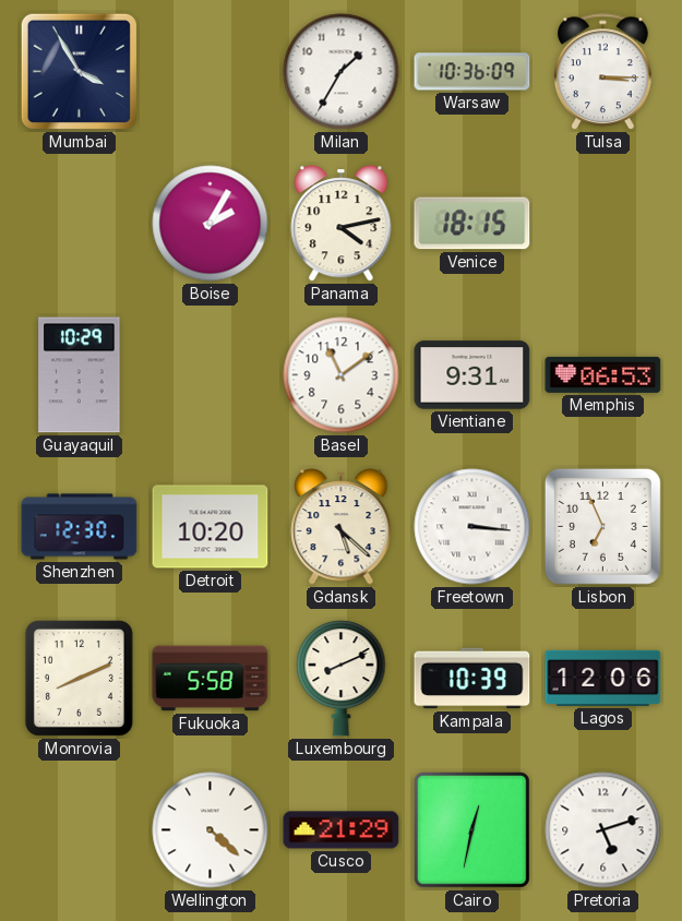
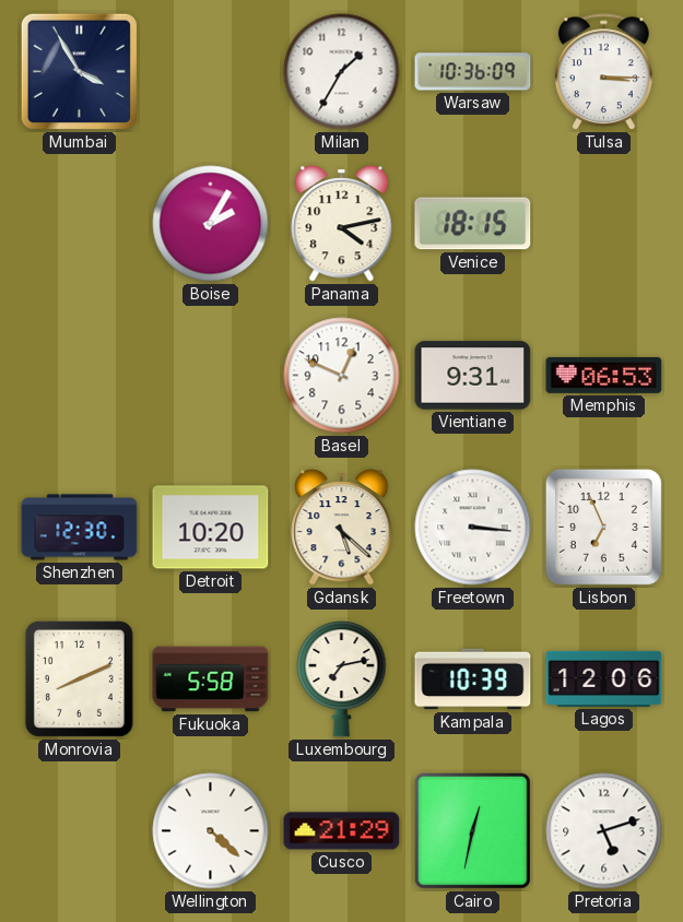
Guayaquil: 10:29 -> none (80, 375)
Basel: 11:09 -> 12:49 (342, 376)
Luxembourg: 8:11 -> 7:13 (342, 678)
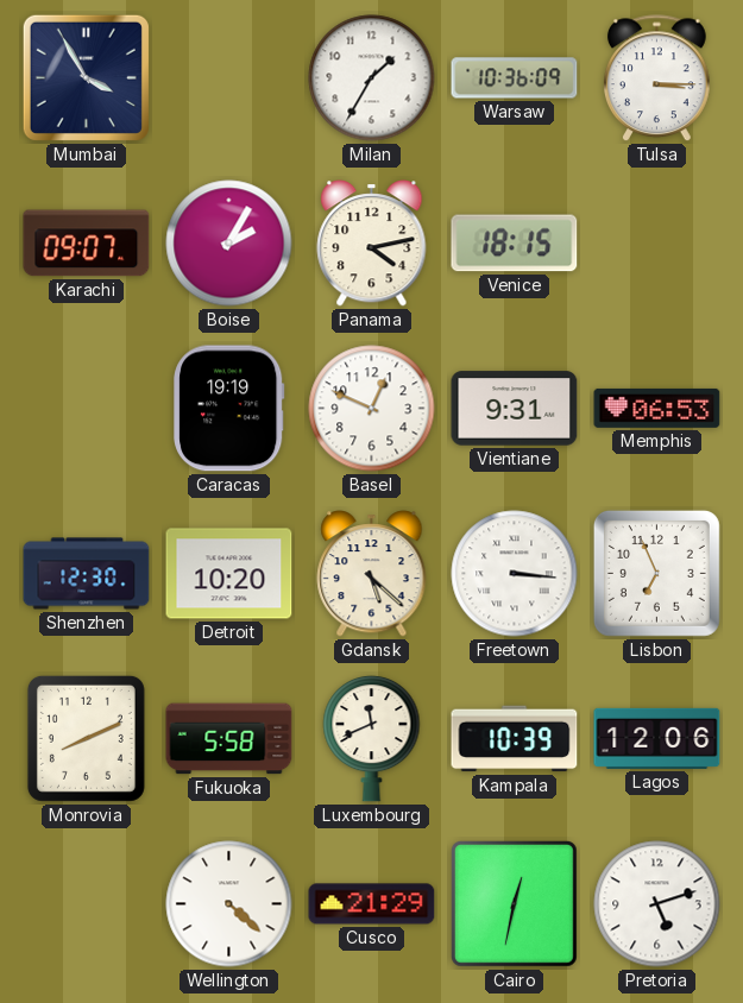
Karachi: none -> 09:07 (87, 244)
Caracas: none -> 19:19 (229, 409)
Luxembourg: 7:13 -> 11:41 (372, 738)
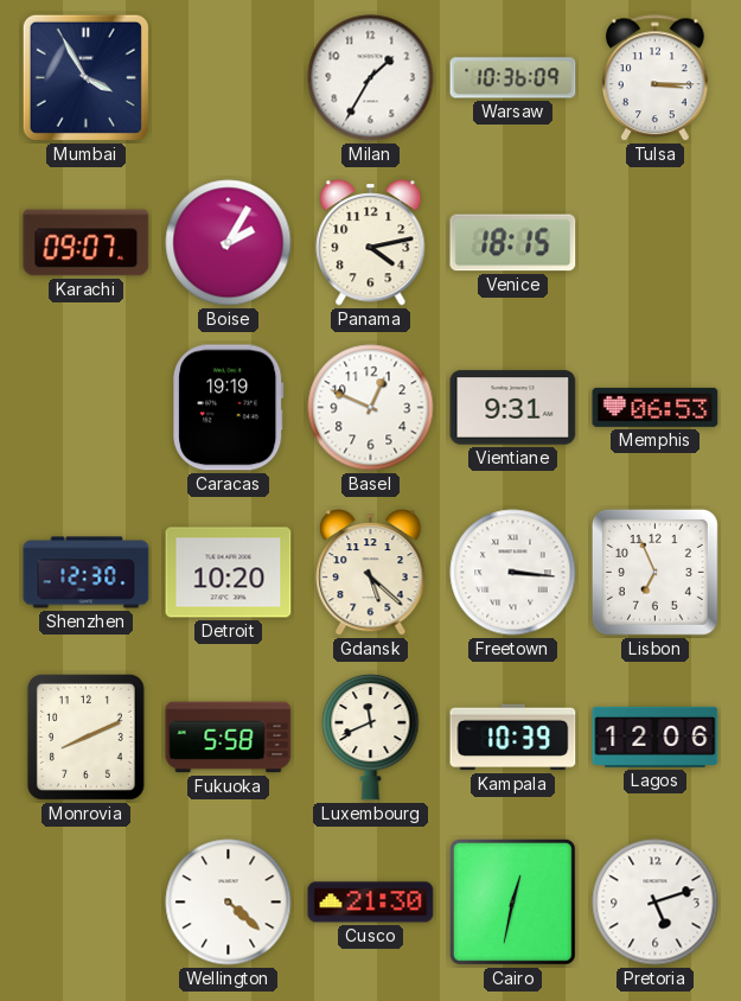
Cusco: 21:29 -> 21:30 (371, 903)
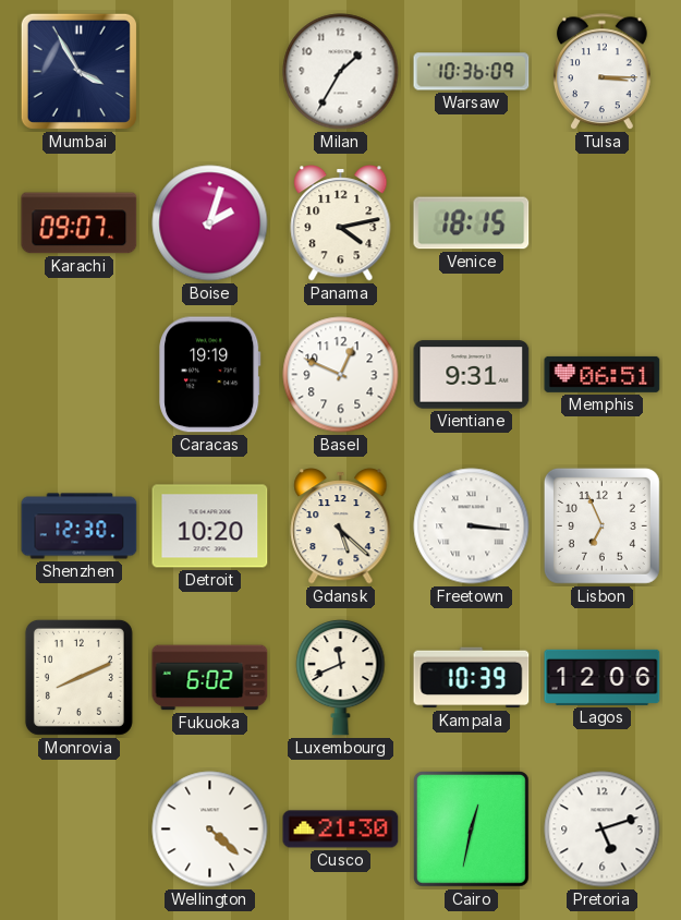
Boise: 2:05 -> 2:03 (210, 223)
Memphis: 06:53 -> 06:51 (603, 374)
Fukuoka: 5:58 -> 6:02 (210, 678)
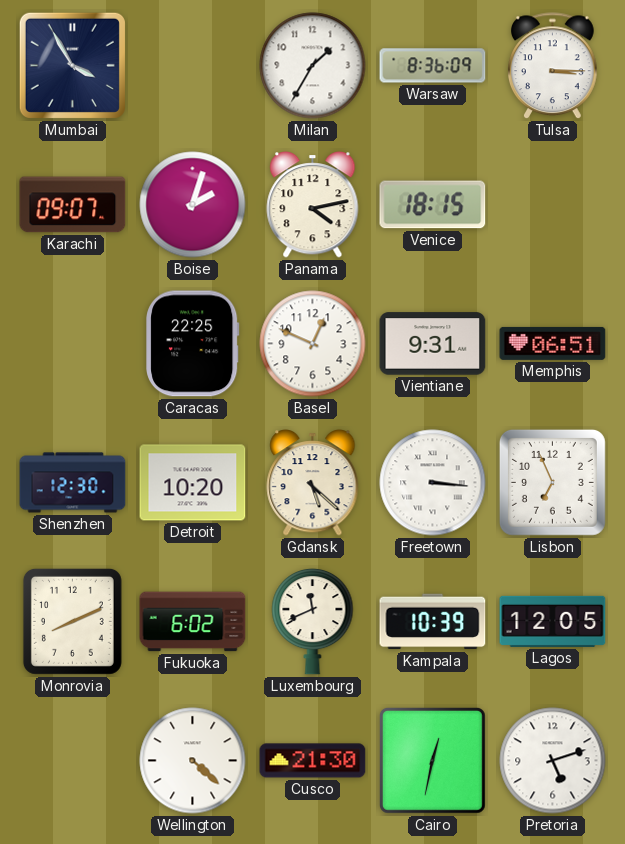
Warsaw: 10:36 -> 8:36 (433, 66)
Caracas: 19:19 -> 22:25 (193, 344)
Lagos: 12:06 -> 12:05 (553, 621)
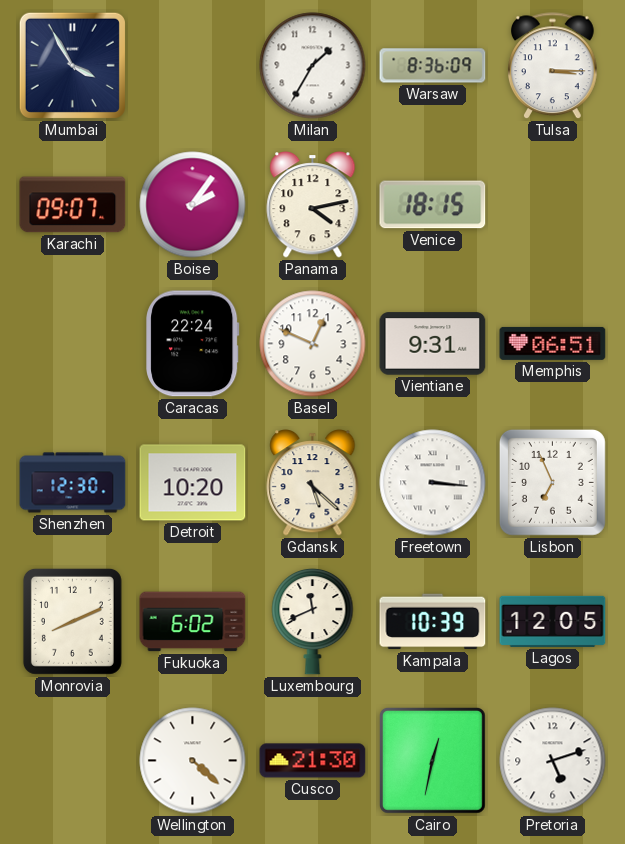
Boise: 2:03 -> 2:06 (193, 205)
Caracas: 22:25 -> 22:24 (193, 344)
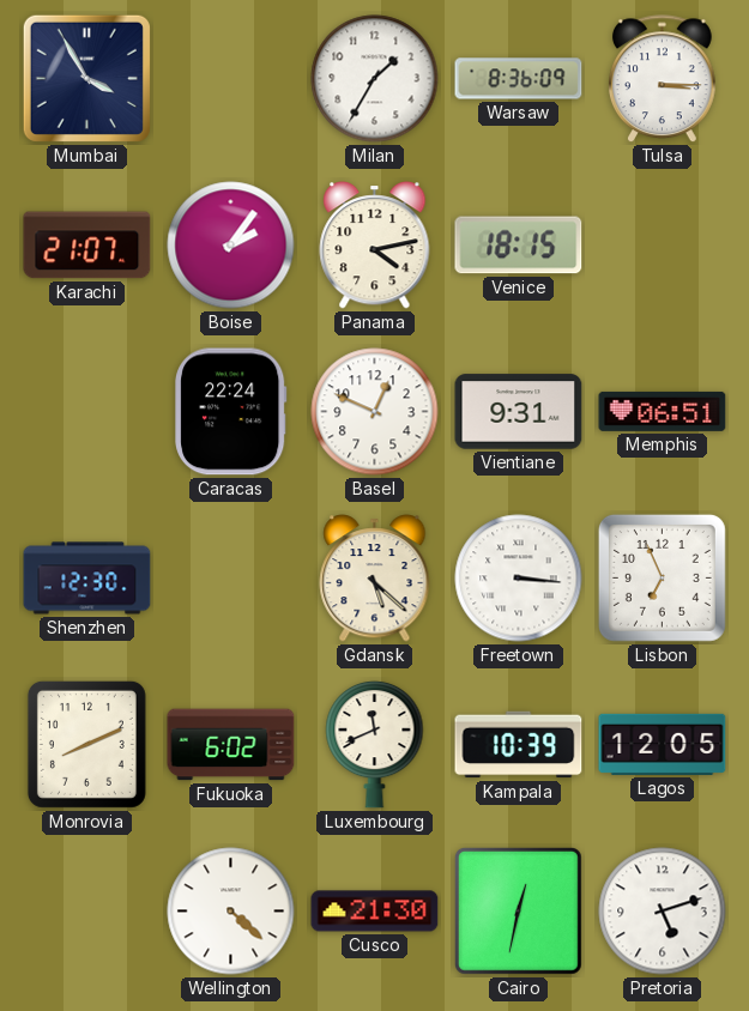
Karachi: 09:07 -> 21:07 (87, 246)
Detroit: 10:20 -> none (193, 483)
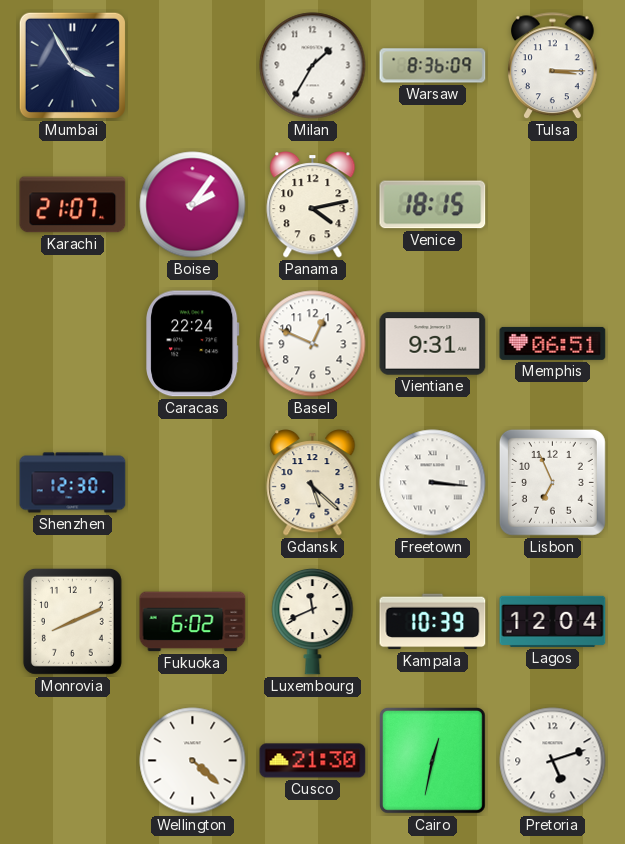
Lagos: 12:05 -> 12:04 (553, 621)
